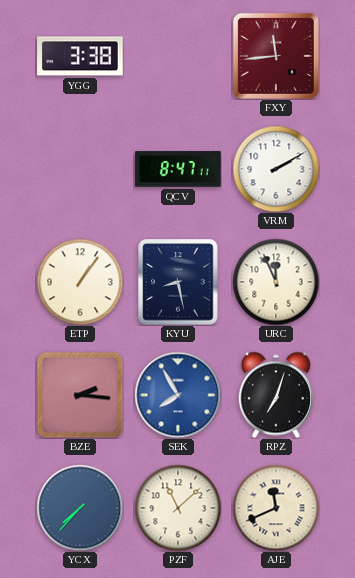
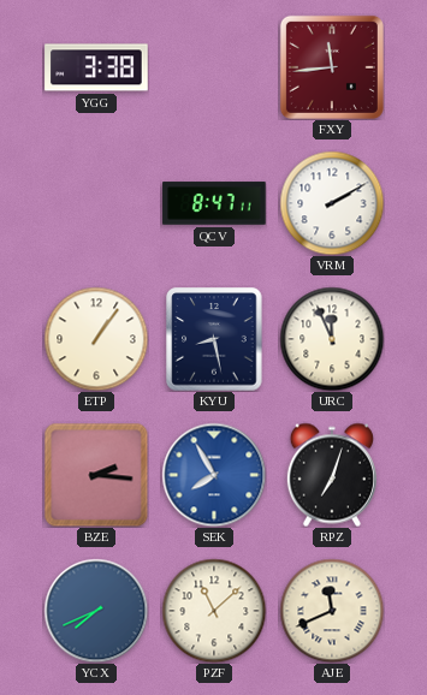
YCX: 7:37 -> 7:41 (96, 611)
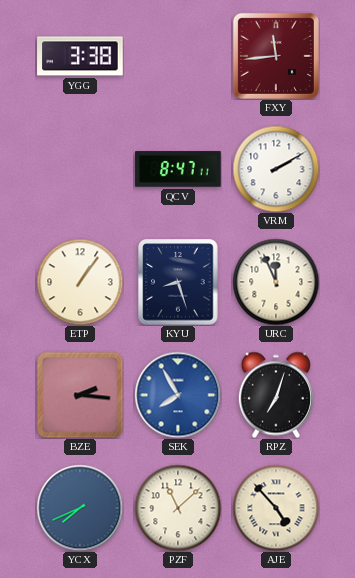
KYU: 8:28 -> 8:27 (178, 282)
AJE: 11:41 -> 4:53 (276, 508)
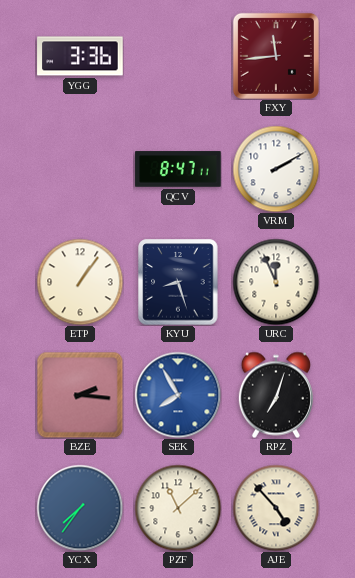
YGG: 3:38 -> 3:36 (80, 56)
YCX: 7:41 -> 7:36 (80, 508)
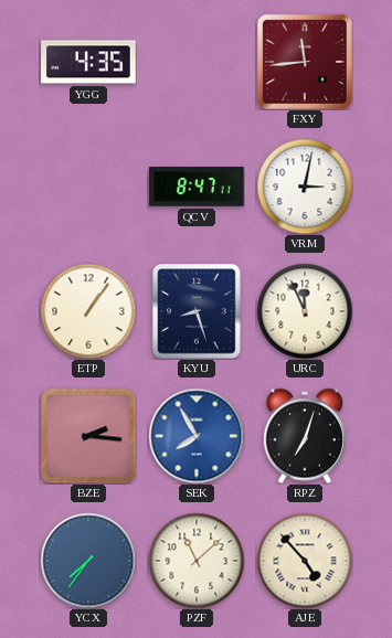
YGG: 3:36 -> 4:35 (88, 62)
VRM: 2:10 -> 3:02 (305, 187)
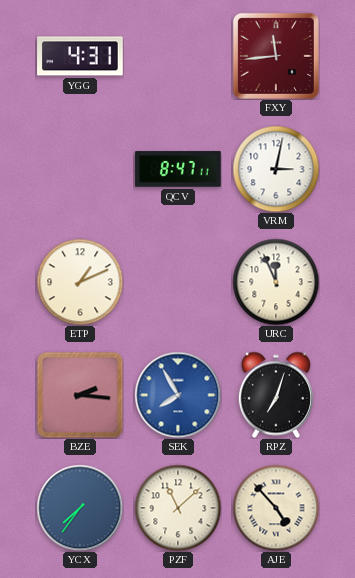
YGG: 4:35 -> 4:31 (80, 56)
ETP: 1:06 -> 1:11 (80, 282)
KYU: 8:27 -> none (197, 311)
